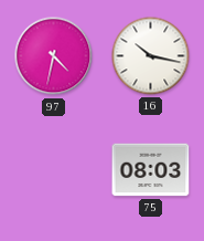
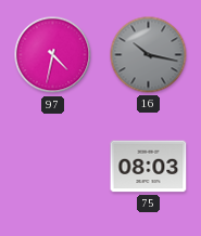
16 dial: white -> grey (149, 55)
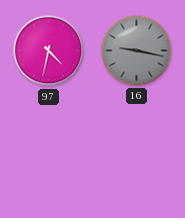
16: 10:17 -> 9:17 (137, 51)
75: 08:03 -> none (149, 167)
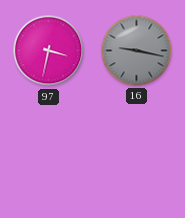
97: 4:32 -> 3:32 (49, 51)
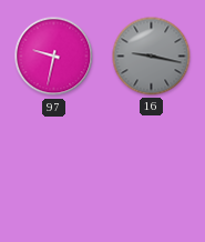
97: 3:32 -> 9:32 (54, 57)
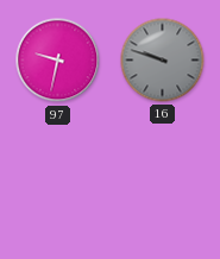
16: 9:17 -> 9:48 (163, 61)
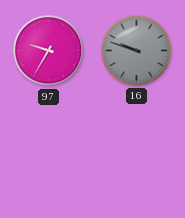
97: 9:32 -> 9:35 (49, 51)
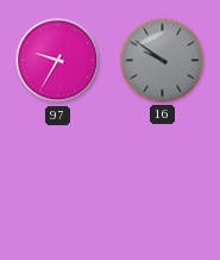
16: 9:48 -> 9:51 (163, 61)
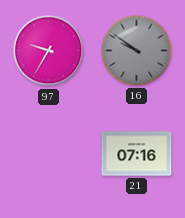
21: none -> 07:16 (137, 154)
